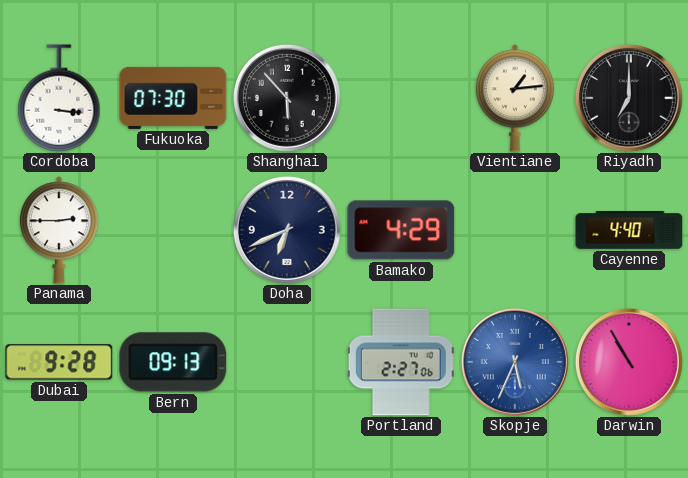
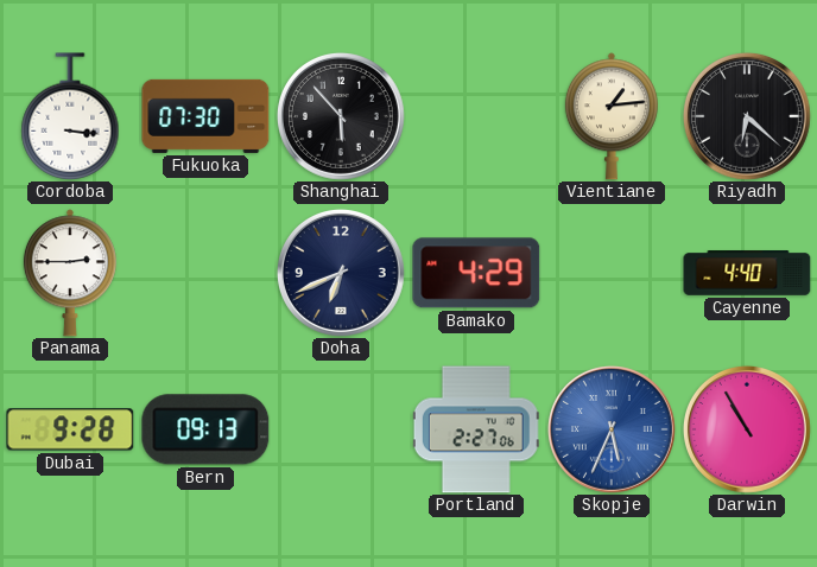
Riyadh: 7:00 -> 6:22 (747, 116)
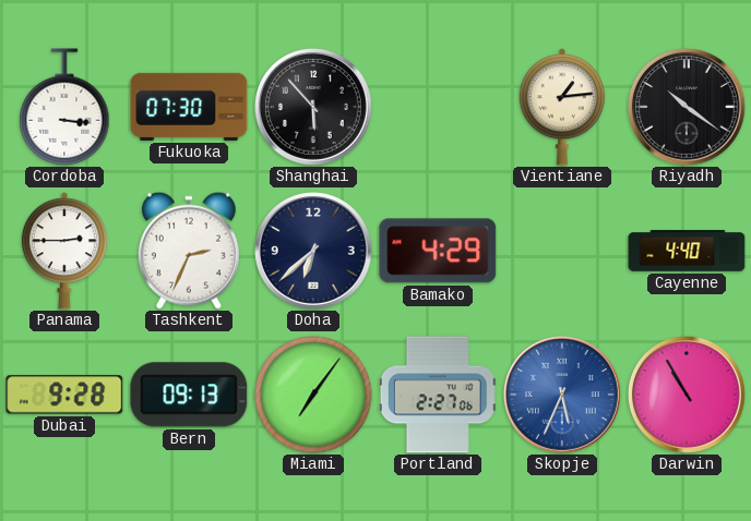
Riyadh: 6:22 -> 10:21 (687, 107)
Tashkent: none -> 2:34 (189, 251)
Doha: 6:41 -> 6:38 (313, 251)
Miami: none -> 7:06 (313, 395)
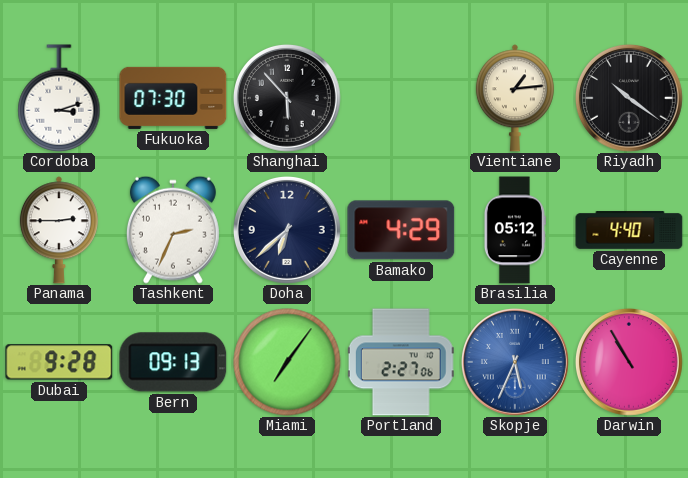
Cordoba: 3:16 -> 3:12 (59, 98)
Brasilia: none -> 05:12 (514, 230)
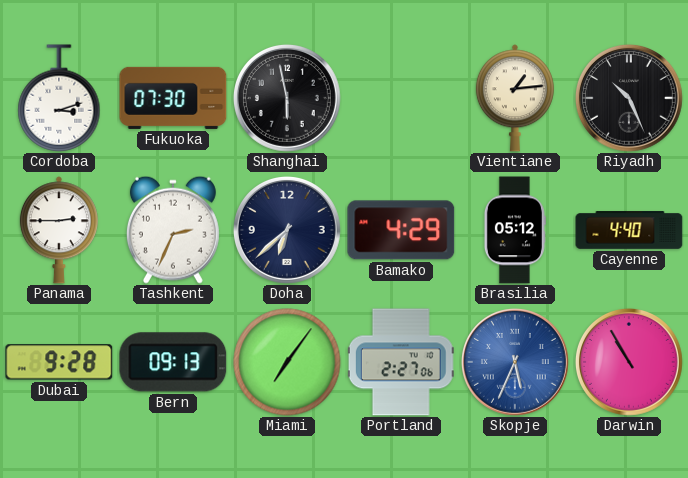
Shanghai: 5:53 -> 5:58 (287, 98)
Riyadh: 10:21 -> 10:26 (629, 98)
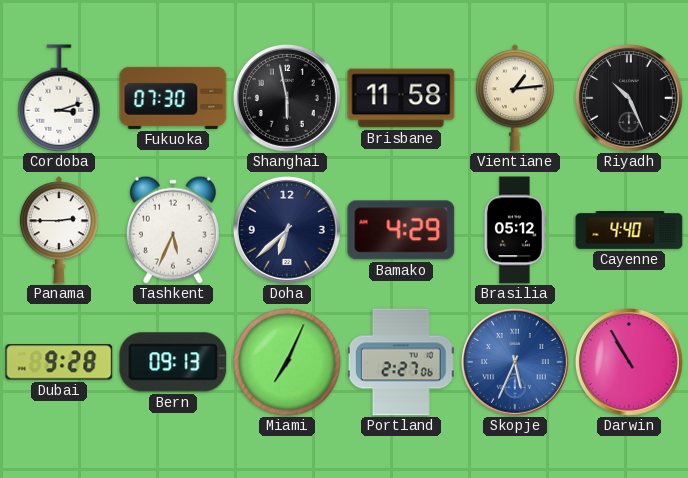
Brisbane: none -> 11:58 (401, 98)
Tashkent: 2:34 -> 5:34 (173, 230)
Miami: 7:06 -> 7:04 (287, 362)
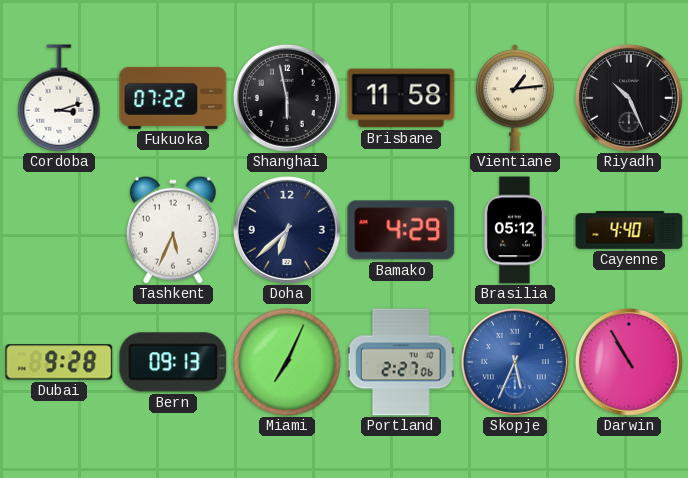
Fukuoka: 07:30 -> 07:22 (173, 98)
Panama: 2:45 -> none (59, 230)
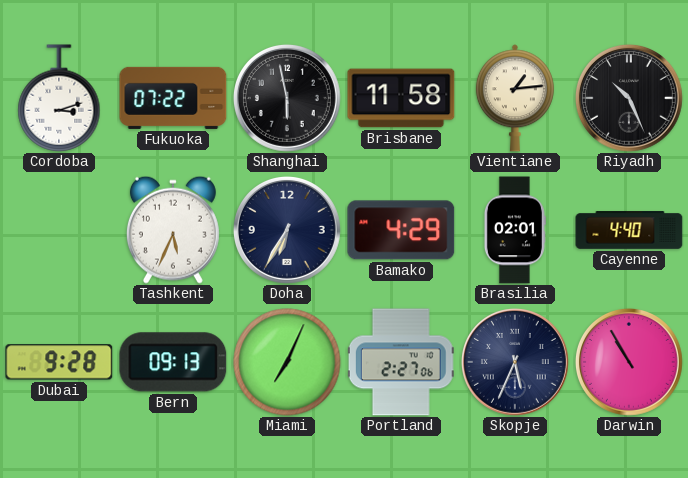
Doha: 6:38 -> 6:35 (287, 230)
Brasilia: 05:12 -> 02:01 (514, 230)
Skopje dial: blue -> navy (515, 362)
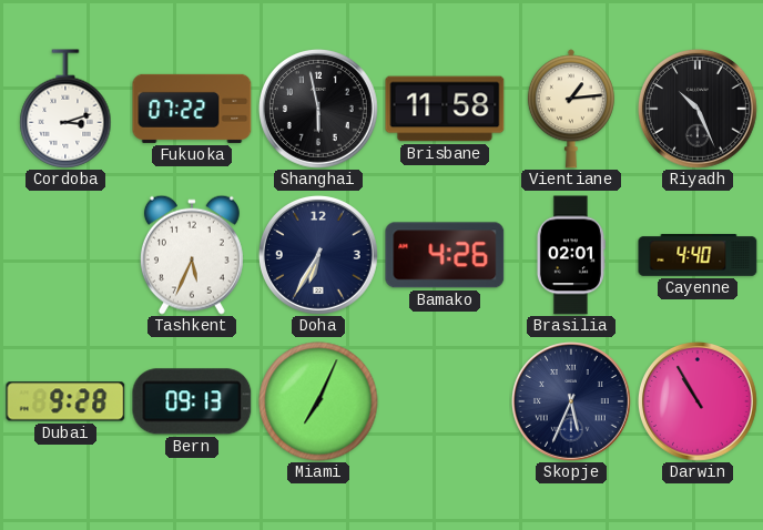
Bamako: 4:29 -> 4:26 (445, 255)
Portland: 2:27 -> none (401, 362)
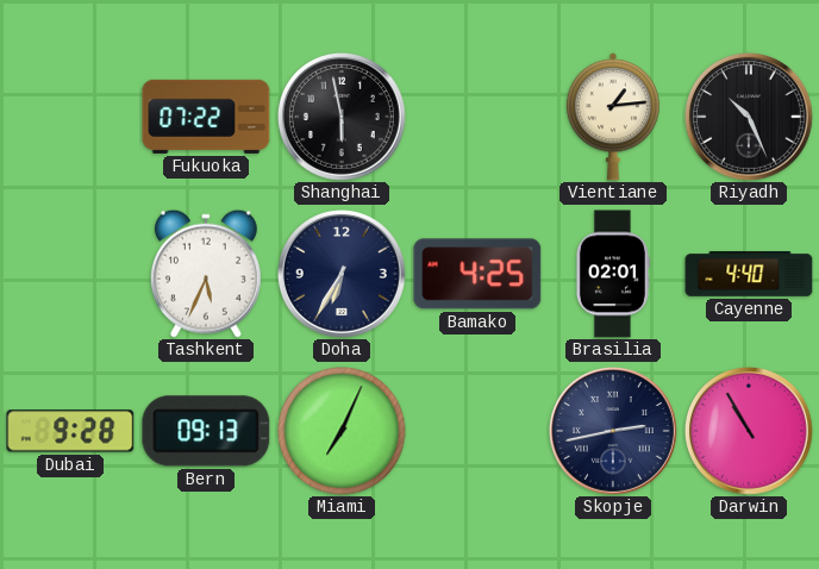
Cordoba: 3:12 -> none (65, 109)
Brisbane: 11:58 -> none (445, 109)
Bamako: 4:26 -> 4:25 (477, 274)
Skopje: 5:34 -> 2:43 (613, 431)
